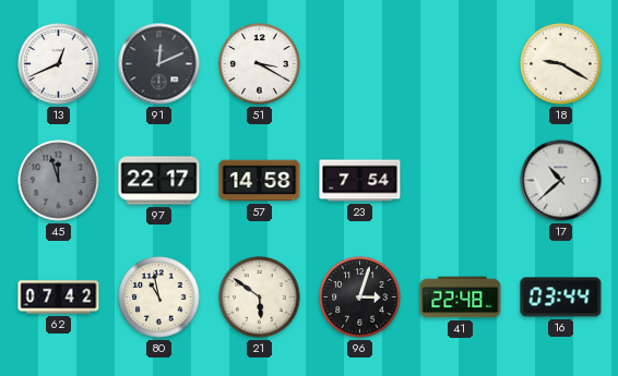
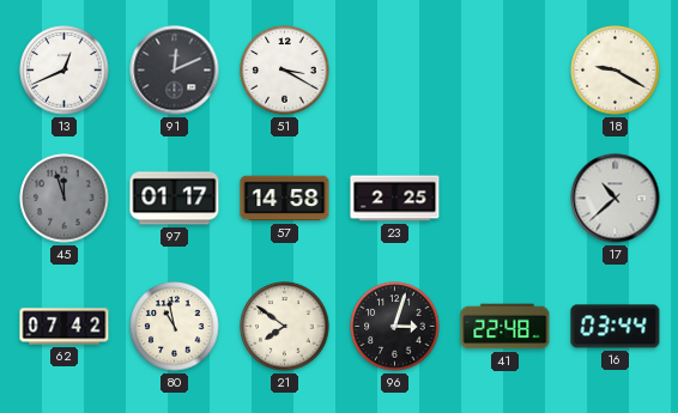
97: 22:17 -> 01:17 (175, 199)
23: 7:54 -> 2:25 (395, 199)
21: 5:51 -> 7:51 (285, 327)
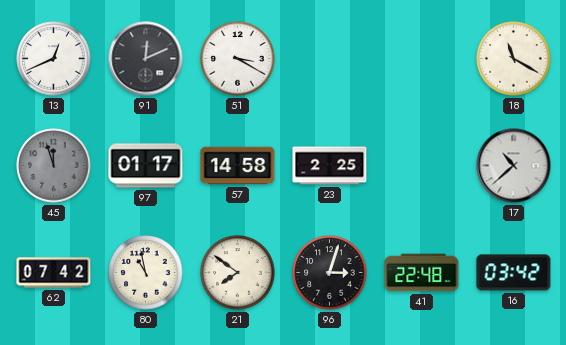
18: 9:20 -> 11:20 (514, 59)
16: 03:44 -> 03:42 (514, 273)
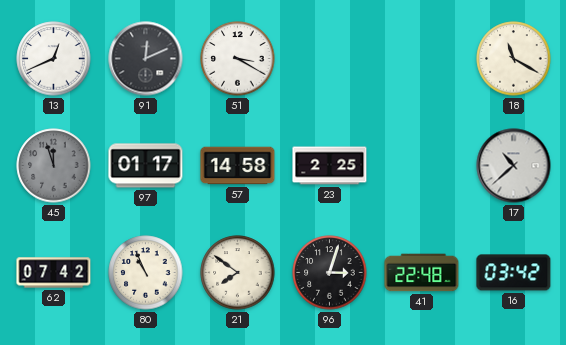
80: 10:58 -> 10:56 (146, 273)
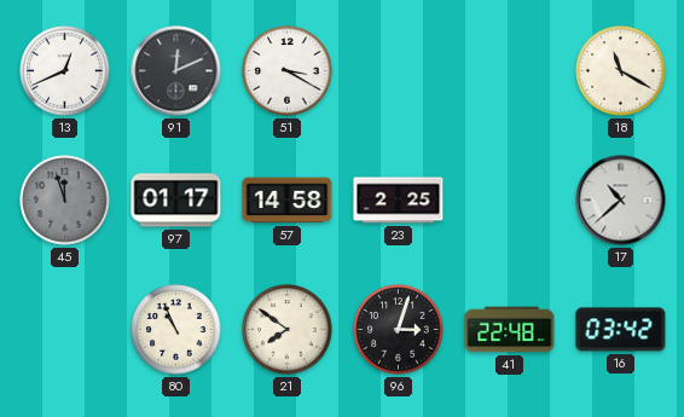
62: 07:42 -> none (54, 273)
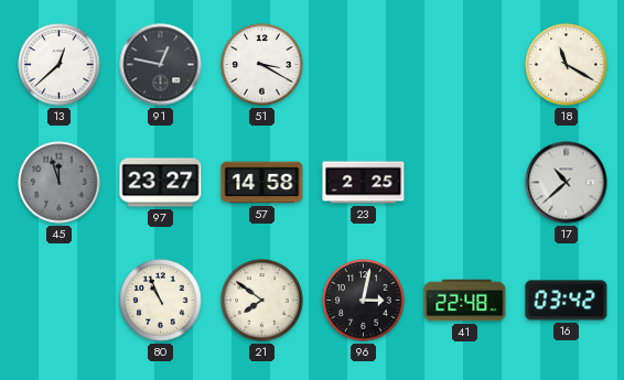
13: 12:41 -> 12:38 (60, 65)
91: 12:11 -> 12:47 (161, 65)
97: 01:17 -> 23:27 (161, 183)
96: 3:03 -> 3:02 (364, 301)
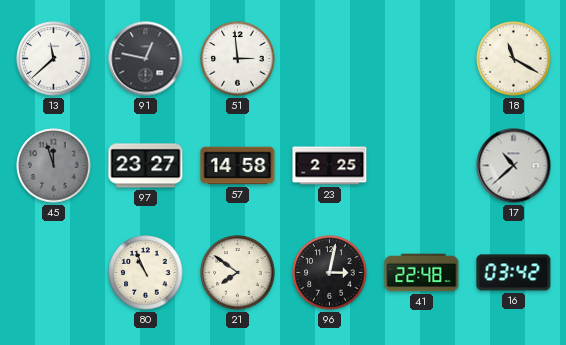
13: 12:38 -> 11:38 (54, 59)
51: 3:20 -> 2:59 (238, 59)
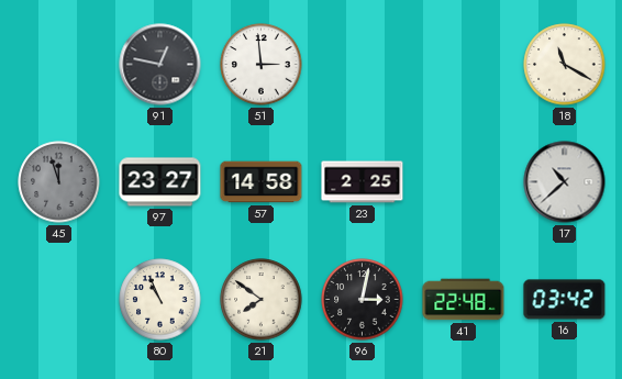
13: 11:38 -> none (54, 59)
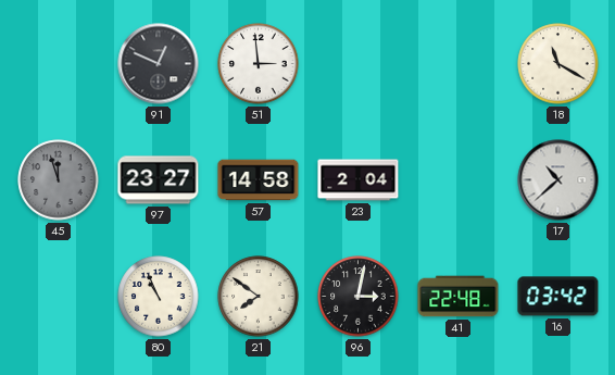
91: 12:47 -> 12:49 (159, 64)
23: 2:25 -> 2:04 (359, 180)
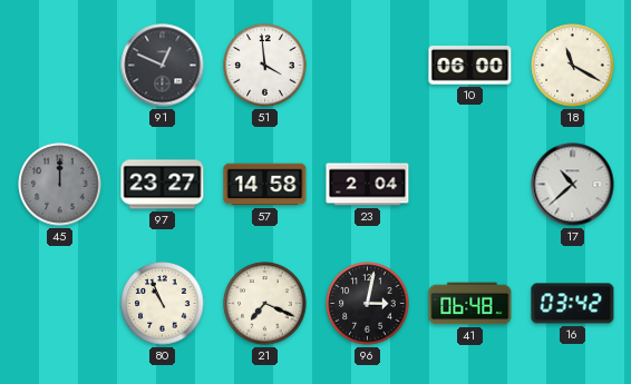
51: 2:59 -> 3:59 (265, 66)
10: none -> 06:00 (470, 66)
45: 11:57 -> 12:00 (60, 185)
21: 7:51 -> 7:19 (265, 304)
41: 22:48 -> 06:48 (470, 304)
